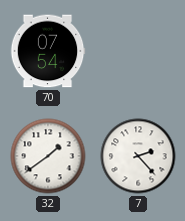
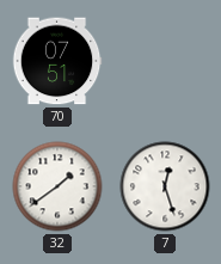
70: 07:54 -> 07:51 (57, 61)
7: 2:23 -> 12:27 (165, 186)
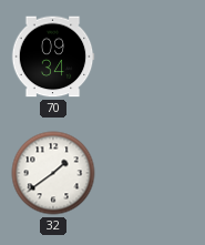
70: 07:51 -> 09:34 (53, 57)
7: 12:27 -> none (165, 186)
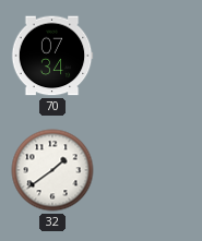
70: 09:34 -> 07:34 (52, 56)
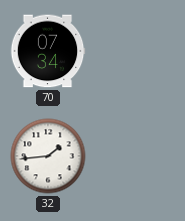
32: 1:39 -> 1:44 (48, 156)
